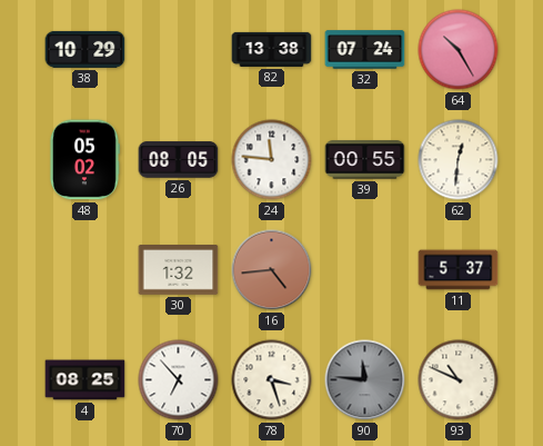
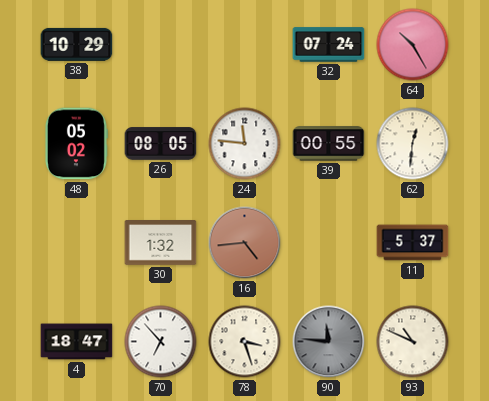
82: 13:38 -> none (272, 49)
4: 08:25 -> 18:47 (77, 342)
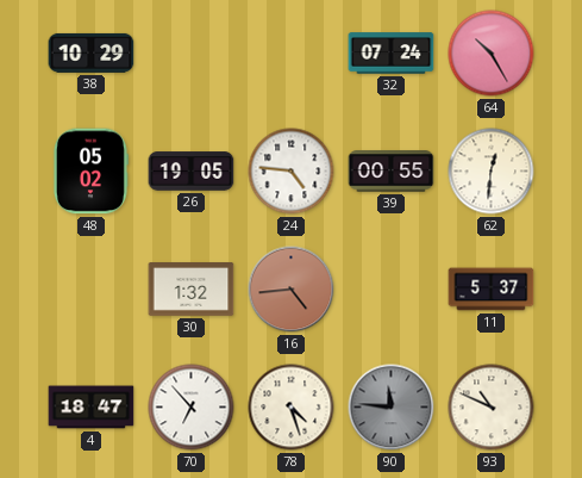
26: 08:05 -> 19:05 (192, 172)
24: 11:46 -> 4:46 (292, 172)
78: 3:27 -> 4:27 (292, 408)
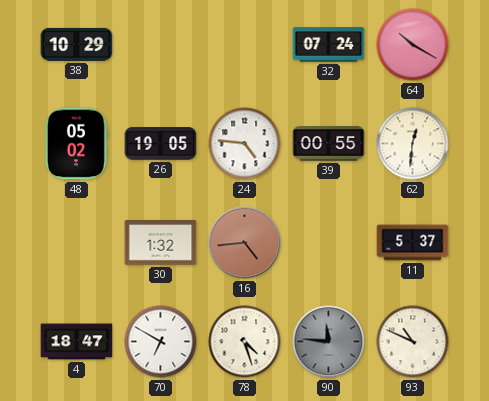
64: 10:25 -> 10:20 (413, 45)
70: 6:53 -> 6:50 (161, 342)
